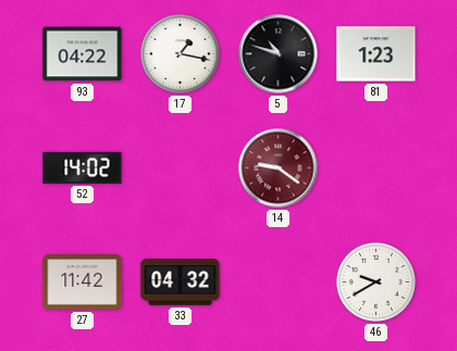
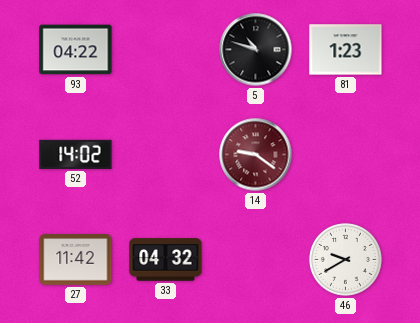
17: 1:17 -> none (181, 54)
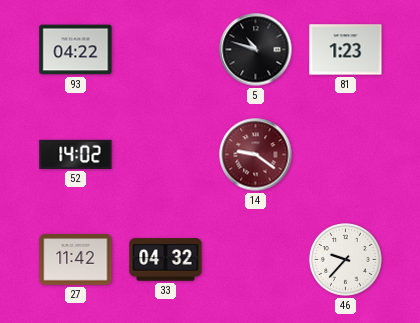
46: 9:40 -> 9:37 (346, 260)
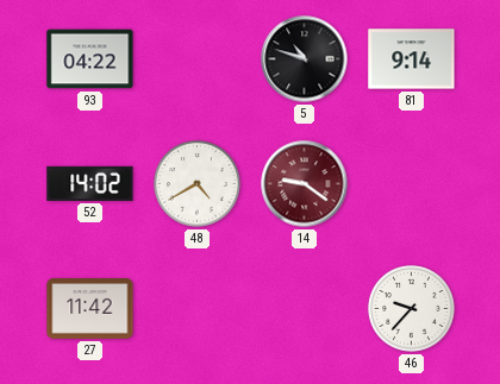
81: 1:23 -> 9:14 (412, 59)
48: none -> 4:40 (198, 184)
33: 04:32 -> none (166, 260)
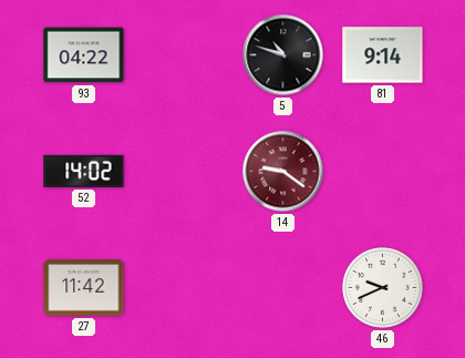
48: 4:40 -> none (198, 184)
46: 9:37 -> 9:41 (383, 288)
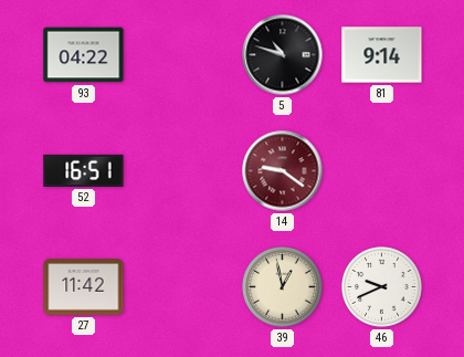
52: 14:02 -> 16:51 (84, 170)
39: none -> 12:58 (283, 287)
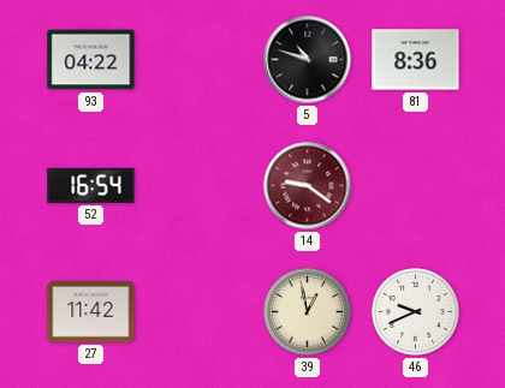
81: 9:14 -> 8:36 (416, 60)
52: 16:51 -> 16:54 (91, 185)
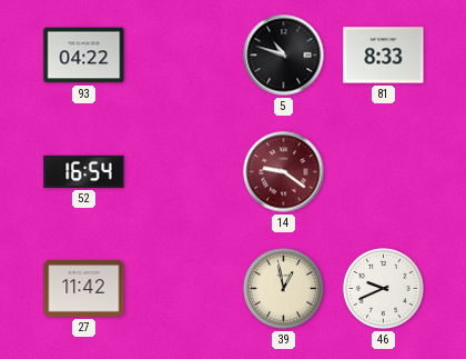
81: 8:36 -> 8:33 (384, 56)
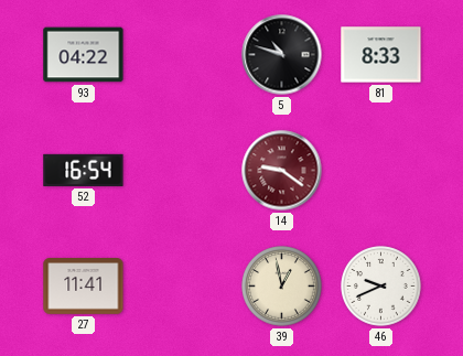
27: 11:42 -> 11:41 (84, 287)
